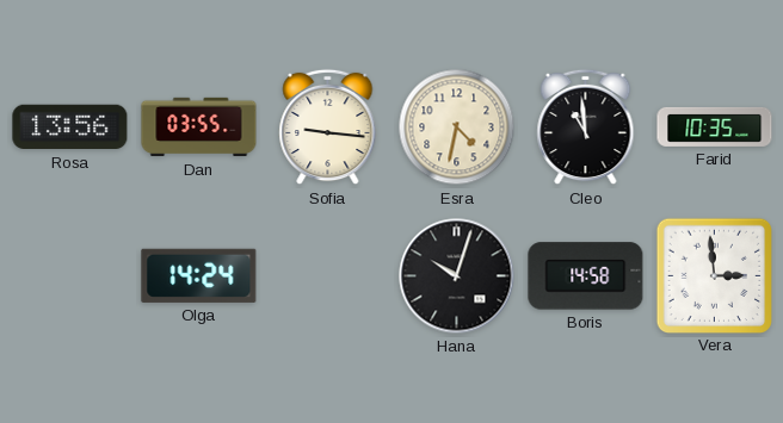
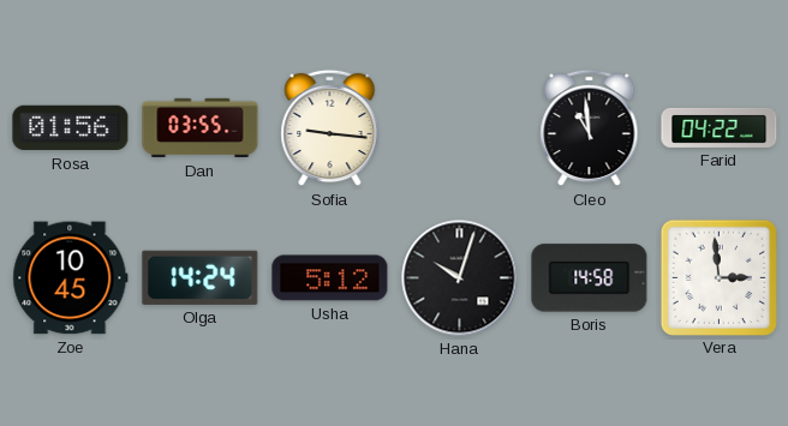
Rosa: 13:56 -> 01:56 (71, 128)
Esra: 4:32 -> none (457, 127)
Farid: 10:35 -> 04:22 (720, 127)
Zoe: none -> 10:45 (71, 278)
Usha: none -> 5:12 (330, 278)
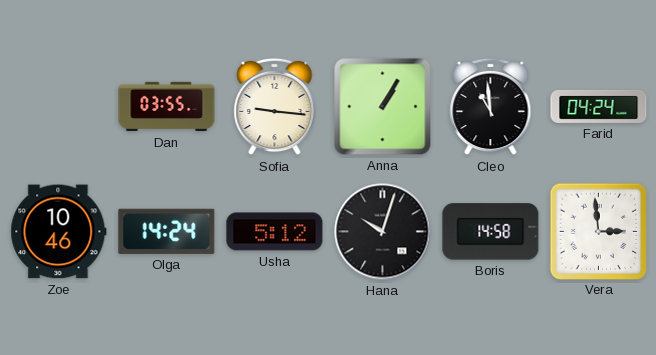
Rosa: 01:56 -> none (71, 128)
Anna: none -> 1:05 (383, 107)
Farid: 04:22 -> 04:24 (599, 106)
Zoe: 10:45 -> 10:46 (59, 232)
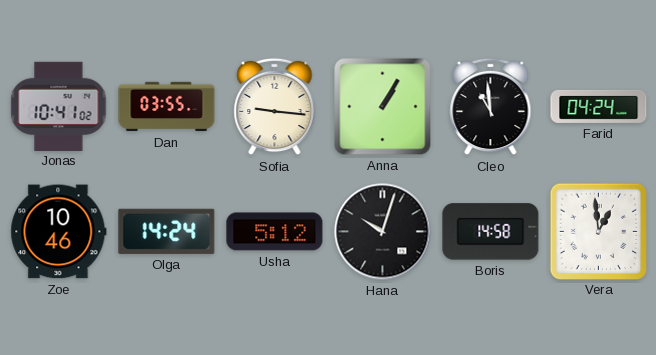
Jonas: none -> 10:41 (59, 106)
Vera: 2:59 -> 12:59 (598, 231)
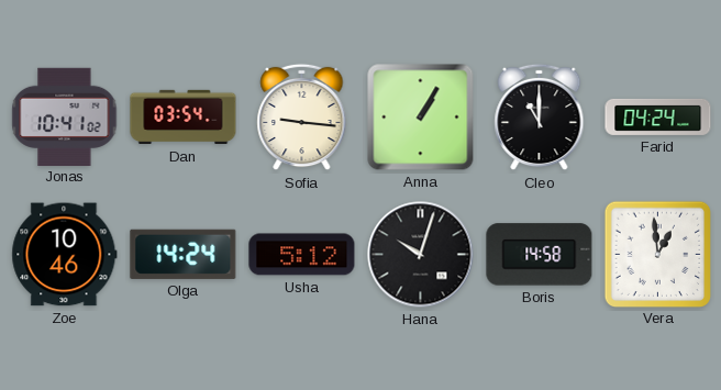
Dan: 03:55 -> 03:54 (184, 118)
Cleo: 10:59 -> 11:00 (540, 118)
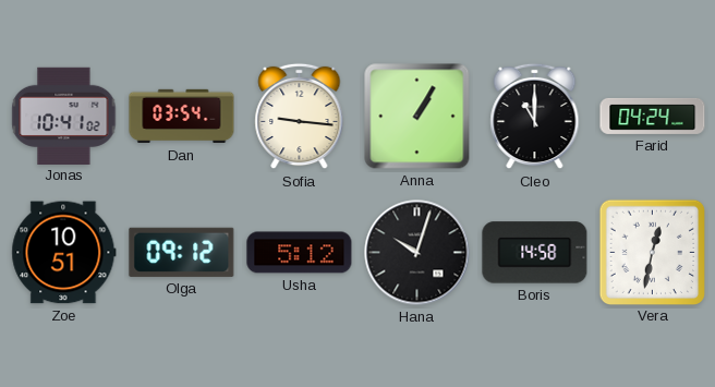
Zoe: 10:46 -> 10:51 (64, 253)
Olga: 14:24 -> 09:12 (182, 252)
Vera: 12:59 -> 12:32 (652, 252)
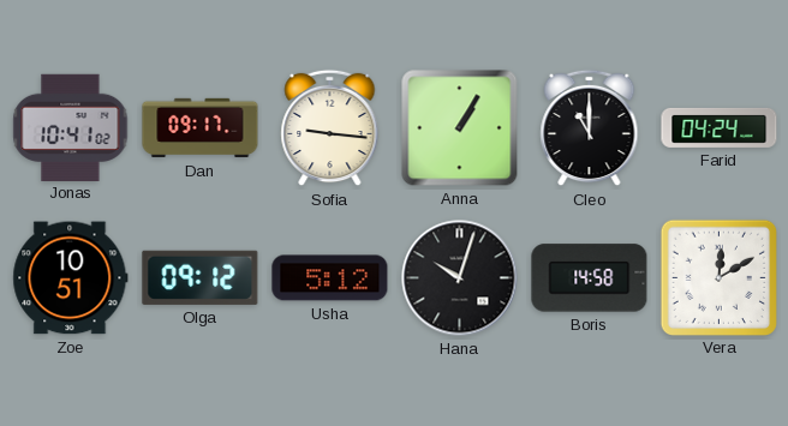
Dan: 03:54 -> 09:17 (201, 128)
Vera: 12:32 -> 12:10 (718, 277)
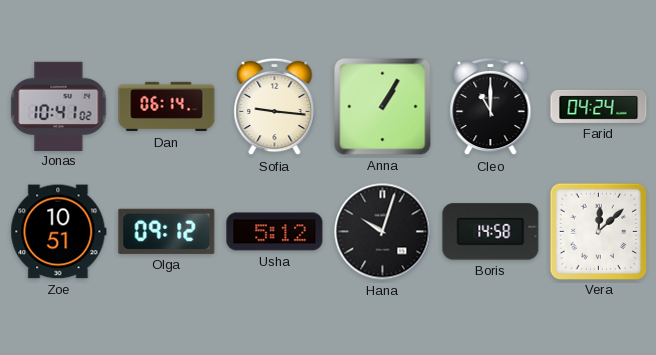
Dan: 09:17 -> 06:14 (167, 107)
Vera: 12:10 -> 12:08 (598, 231)
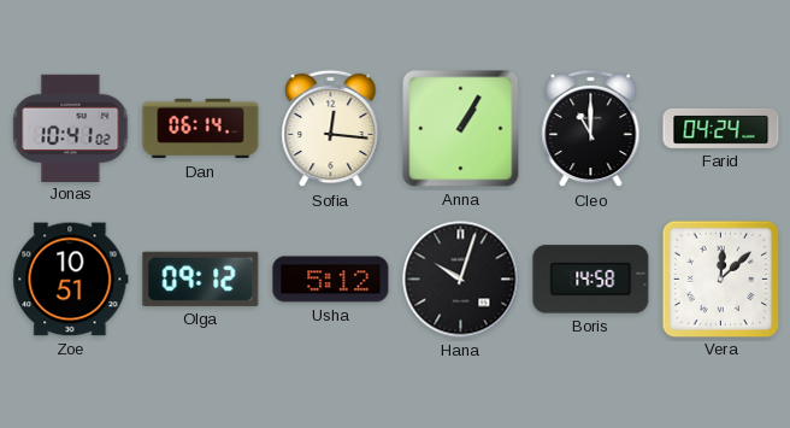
Sofia: 9:16 -> 12:16 (331, 129)
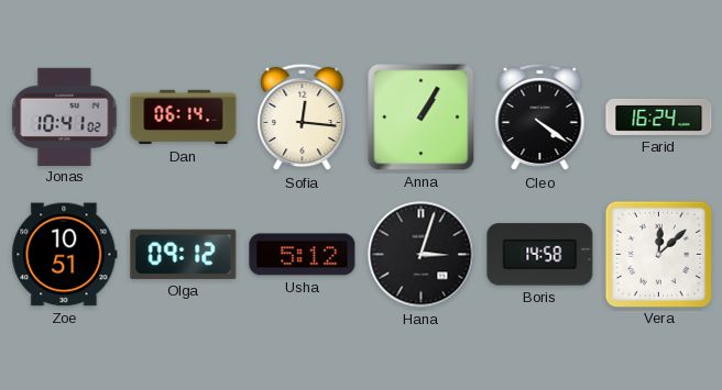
Cleo: 11:00 -> 4:21 (540, 118)
Farid: 04:24 -> 16:24 (659, 116)
Hana: 10:03 -> 3:03 (422, 255)
